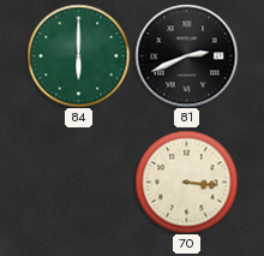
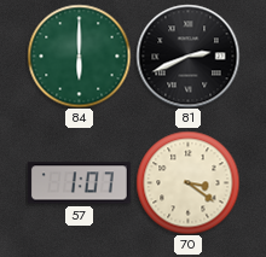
57: none -> 1:07 (79, 183)
70: 3:16 -> 3:21 (187, 182)
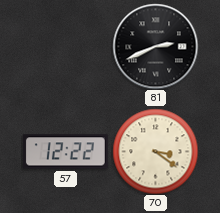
84: 6:00 -> none (79, 56)
57: 1:07 -> 12:22 (65, 152)
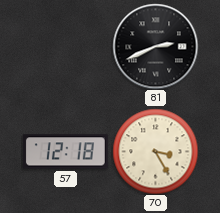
57: 12:22 -> 12:18 (65, 152)
70: 3:21 -> 3:25 (155, 151)
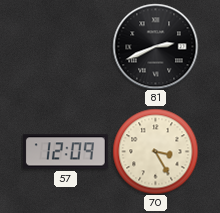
57: 12:18 -> 12:09 (65, 152)
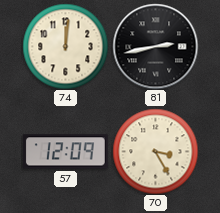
74: none -> 12:01 (65, 46)
81: 2:41 -> 2:43 (155, 46)
